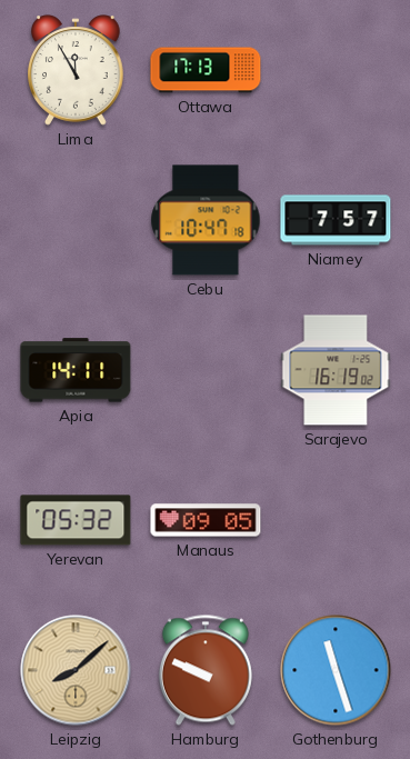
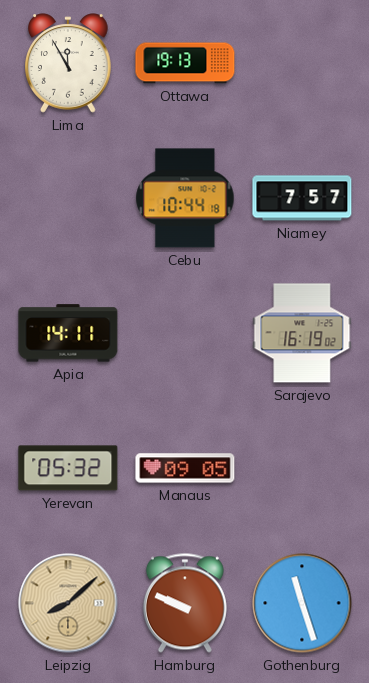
Ottawa: 17:13 -> 19:13 (185, 63)
Cebu: 10:47 -> 10:44 (185, 198)
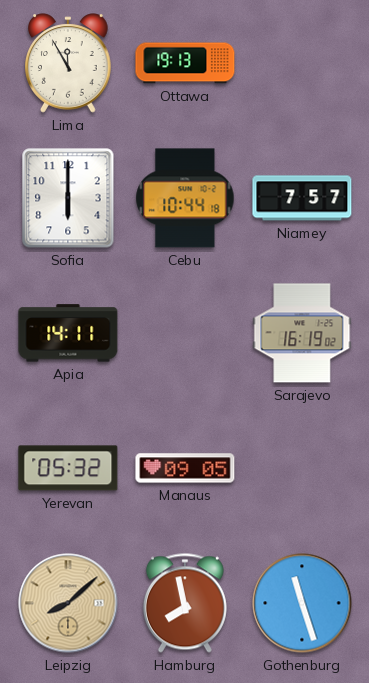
Sofia: none -> 6:00 (68, 198)
Hamburg: 9:49 -> 7:58 (185, 603)
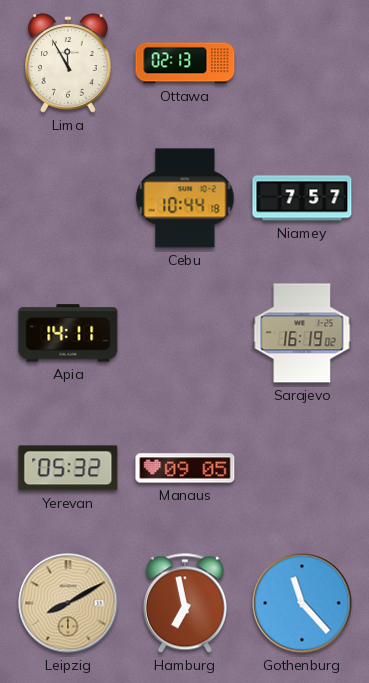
Ottawa: 19:13 -> 02:13 (185, 63)
Sofia: 6:00 -> none (68, 198)
Leipzig: 8:08 -> 8:10 (68, 603)
Hamburg: 7:58 -> 6:58 (185, 603)
Gothenburg: 11:27 -> 11:23 (302, 603)
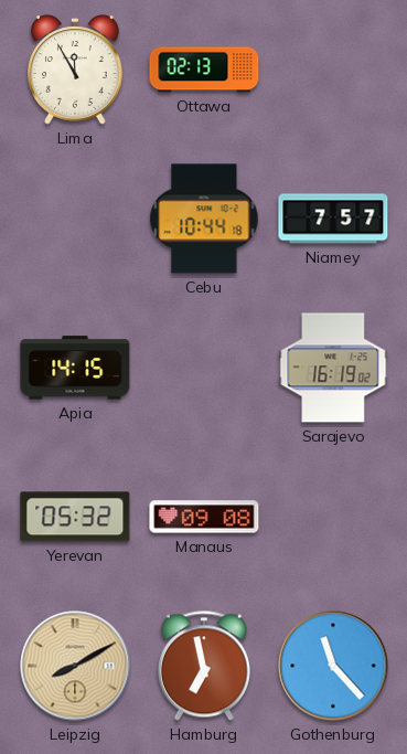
Apia: 14:11 -> 14:15 (75, 368)
Manaus: 09:05 -> 09:08 (204, 517)
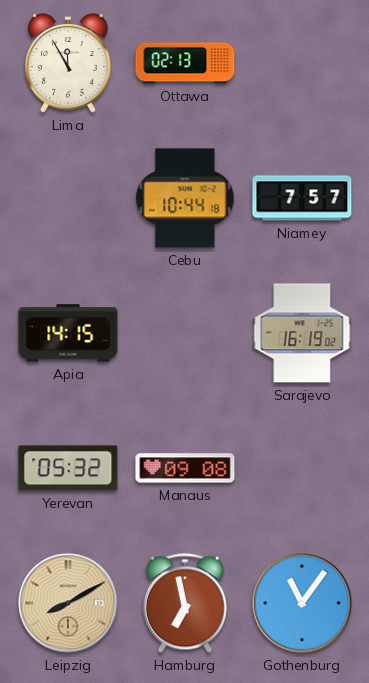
Gothenburg: 11:23 -> 11:06 (302, 603)
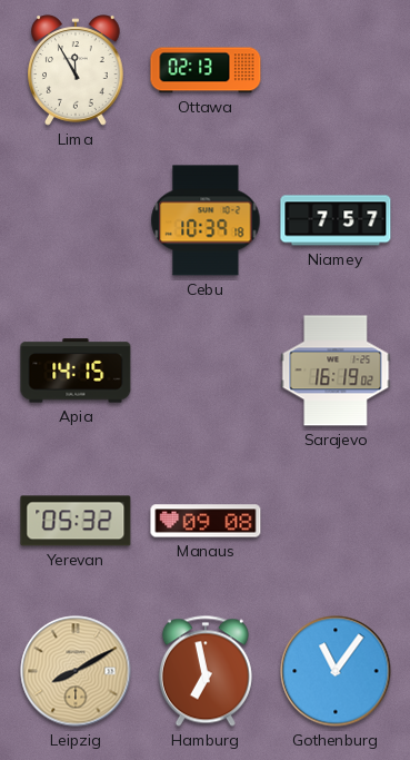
Cebu: 10:44 -> 10:39 (206, 220)
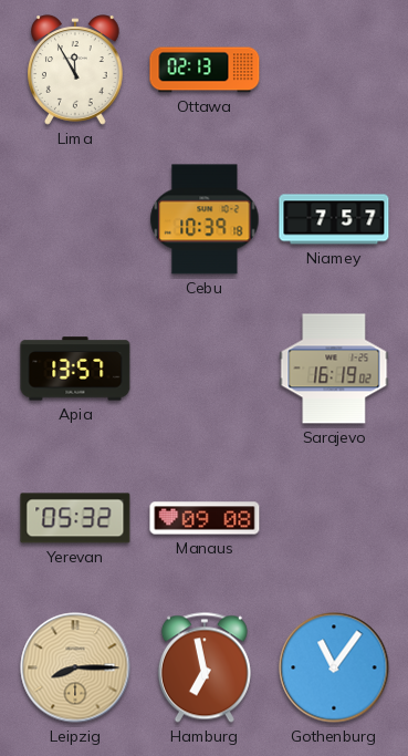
Apia: 14:15 -> 13:57 (75, 369)
Leipzig: 8:10 -> 8:15 (75, 667)
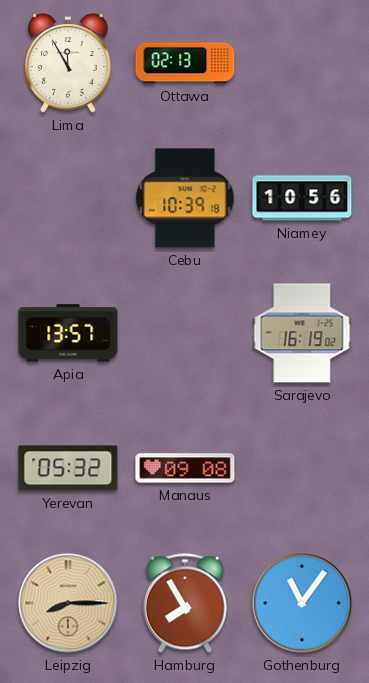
Niamey: 7:57 -> 10:56 (302, 198)
Hamburg: 6:58 -> 7:55 (185, 603)
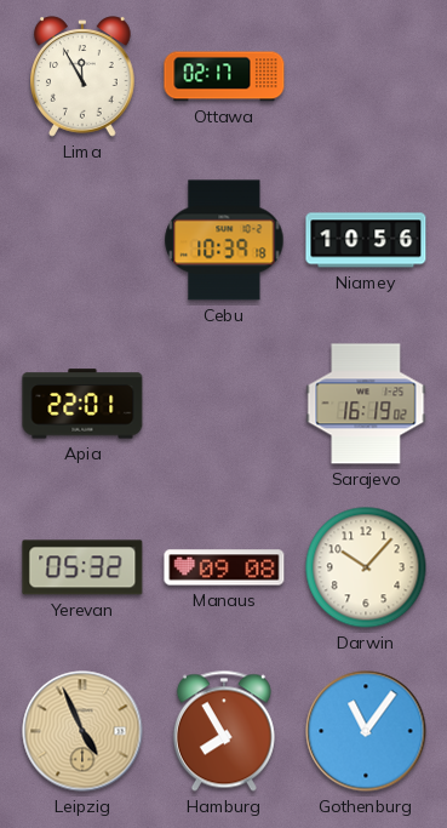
Ottawa: 02:13 -> 02:17 (224, 76)
Apia: 13:57 -> 22:01 (82, 404)
Darwin: none -> 10:07 (366, 567)
Leipzig: 8:15 -> 4:56 (82, 731)
